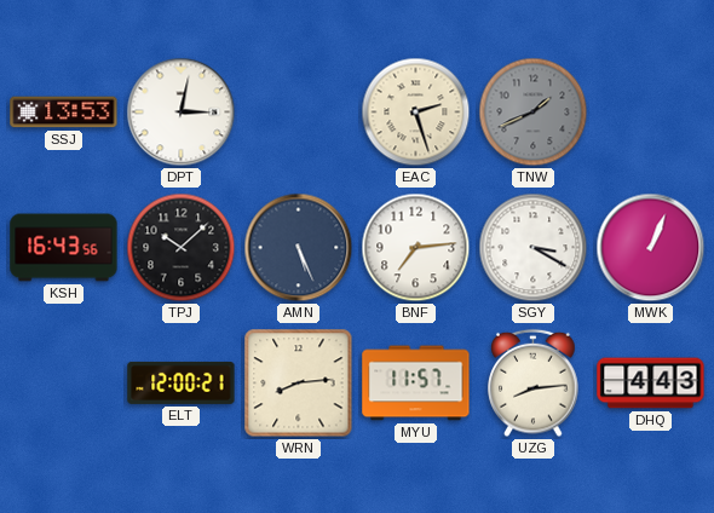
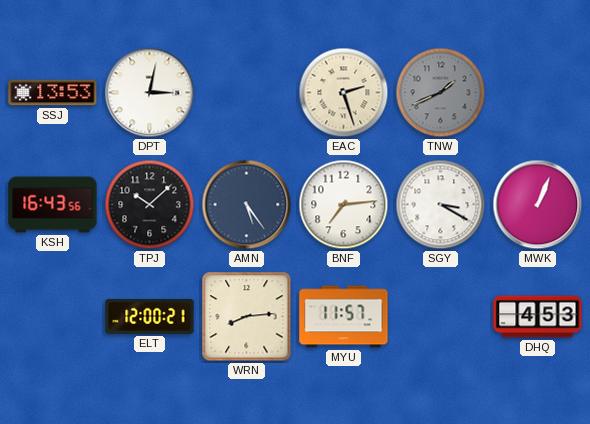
AMN: 5:26 -> 5:24 (247, 205)
UZG: 8:14 -> none (534, 384)
DHQ: 4:43 -> 4:53 (538, 317)
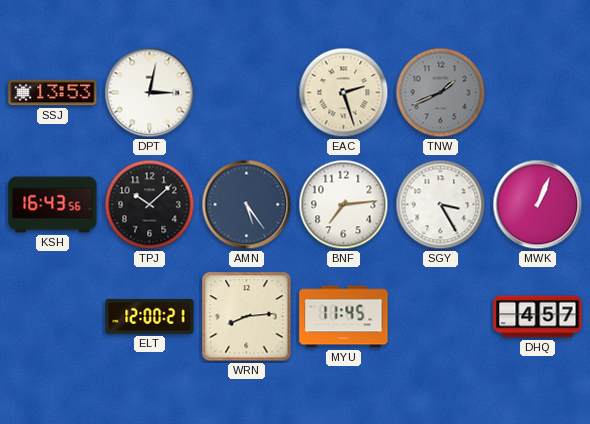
SGY: 3:20 -> 3:25 (441, 205)
MYU: 11:57 -> 11:45 (344, 317)
DHQ: 4:53 -> 4:57 (538, 317)
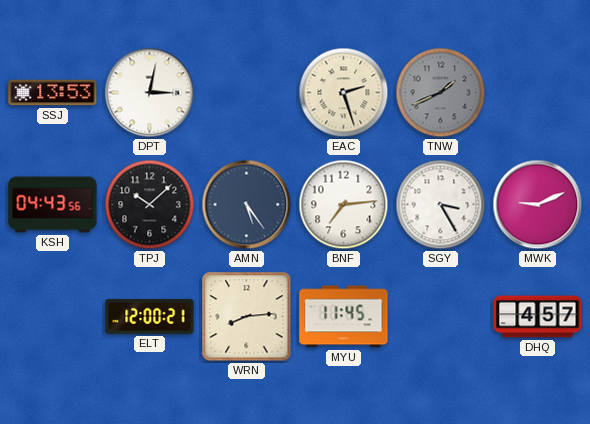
KSH: 16:43 -> 04:43 (53, 205)
MWK: 1:04 -> 9:11 (538, 205)
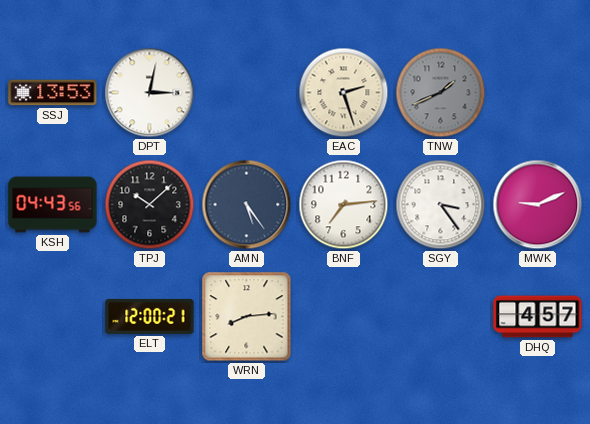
SGY: 3:25 -> 3:24 (441, 205)
MYU: 11:45 -> none (344, 317)
